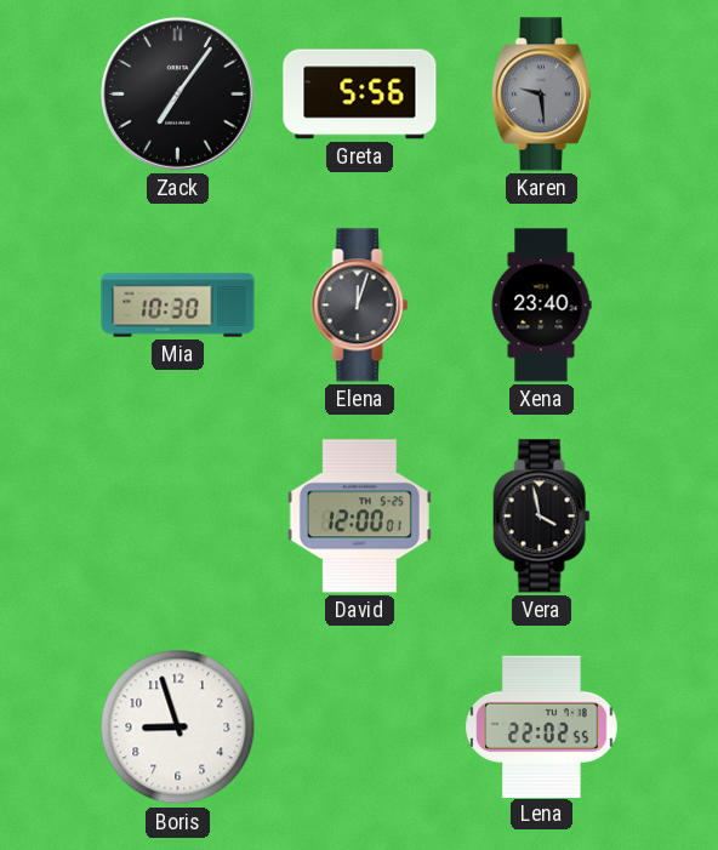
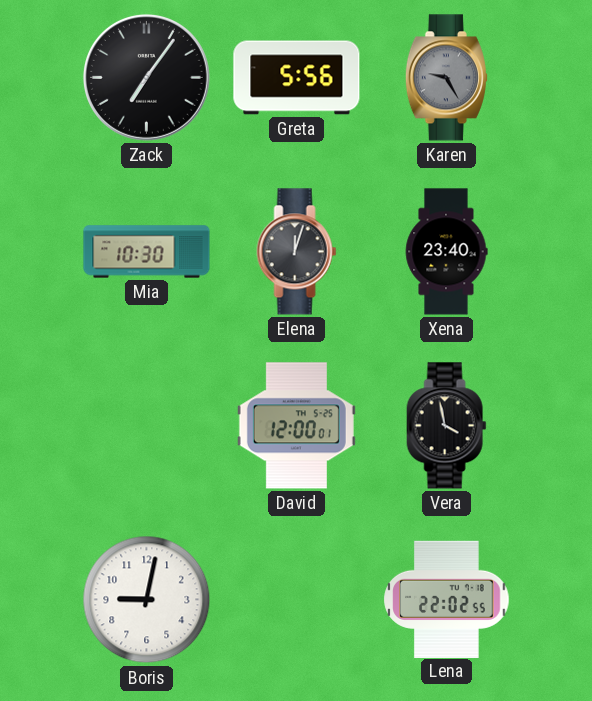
Karen: 9:29 -> 9:25 (446, 78)
Boris: 8:57 -> 9:02 (147, 600)
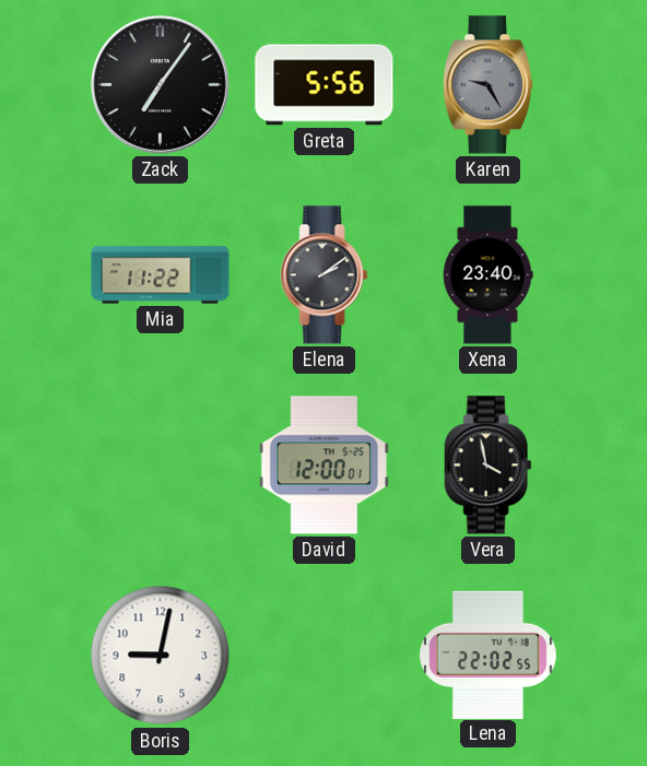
Mia: 10:30 -> 11:22 (161, 275)
Elena: 12:03 -> 2:09 (325, 275)
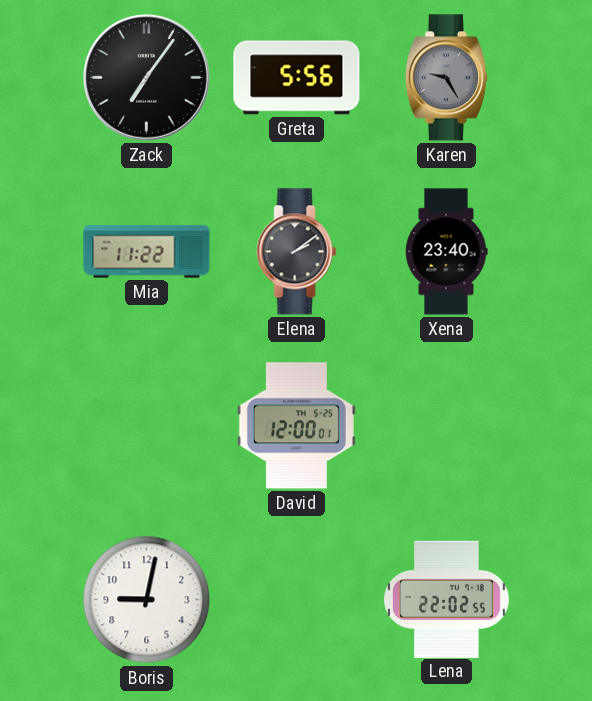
Vera: 3:58 -> none (489, 466)
